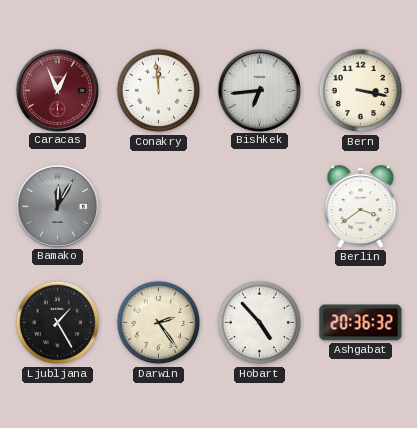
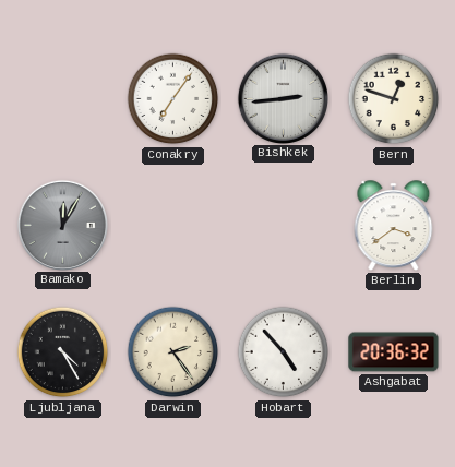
Caracas: 12:56 -> none (57, 90)
Conakry: 11:59 -> 7:06 (173, 99)
Bishkek: 6:44 -> 2:44 (283, 98)
Bern: 3:17 -> 12:48 (394, 99)
Ljubljana: 1:25 -> 4:25 (63, 352)
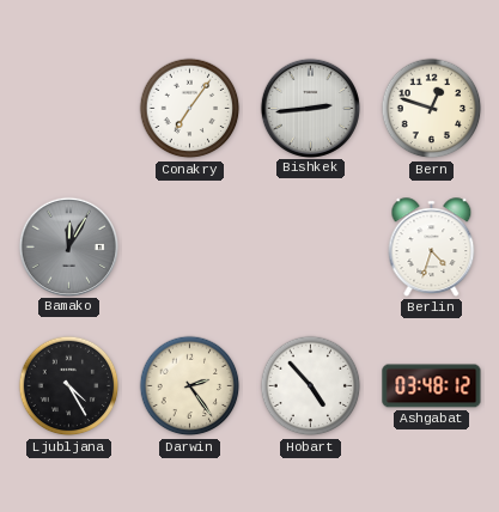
Berlin: 3:39 -> 4:33 (432, 248)
Ashgabat: 20:36 -> 03:48 (432, 386)
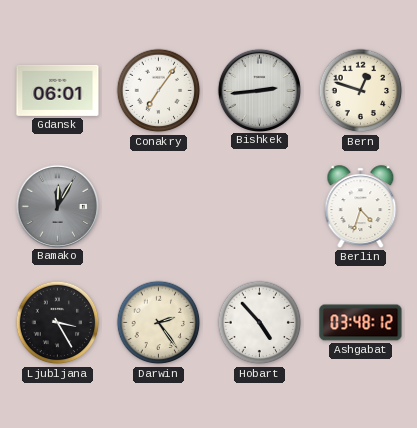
Gdansk: none -> 06:01 (58, 90)
Ljubljana: 4:25 -> 3:25 (58, 323)
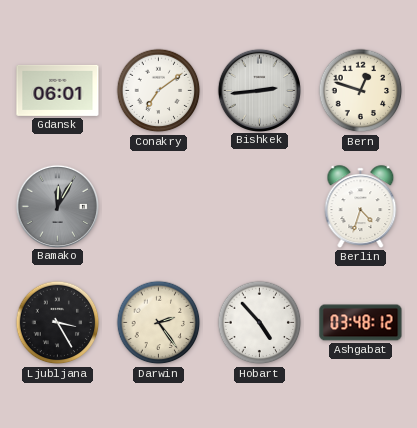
Conakry: 7:06 -> 7:09 (159, 91)
